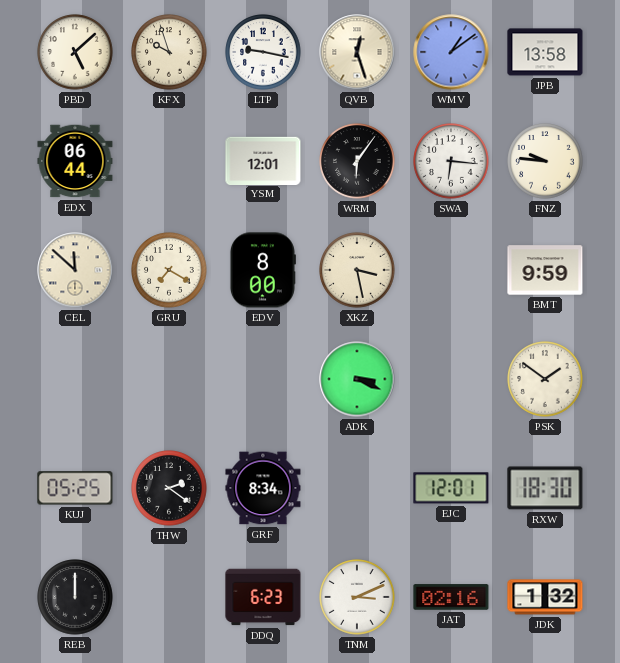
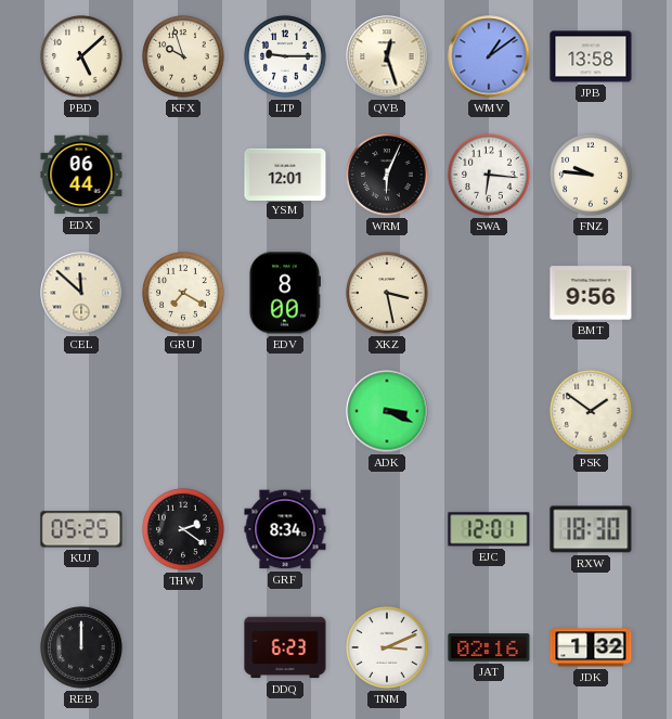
LTP: 9:17 -> 9:15 (285, 56)
WRM: 6:06 -> 6:04 (387, 175)
BMT: 9:59 -> 9:56 (591, 293)
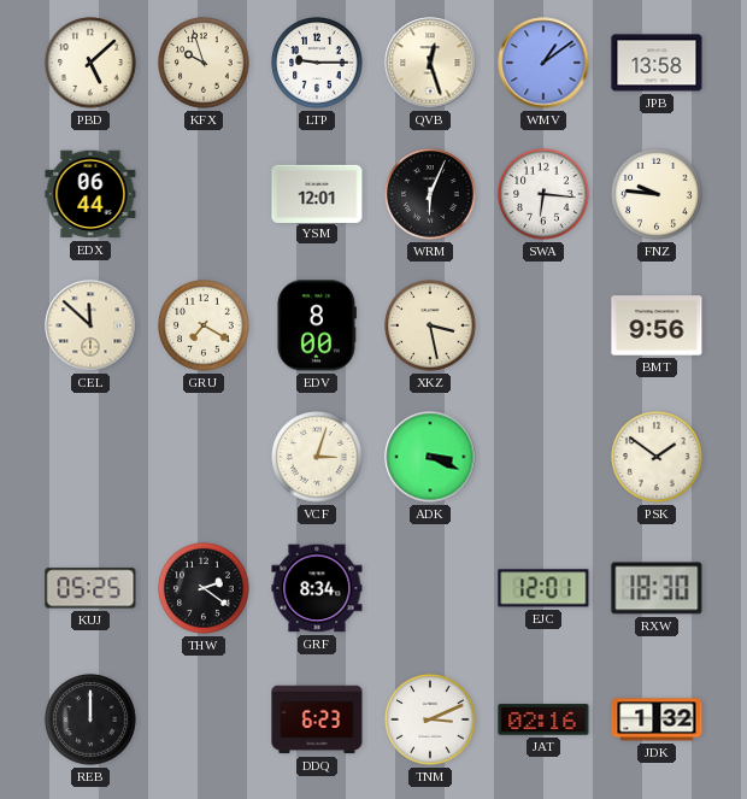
VCF: none -> 3:03 (317, 457)
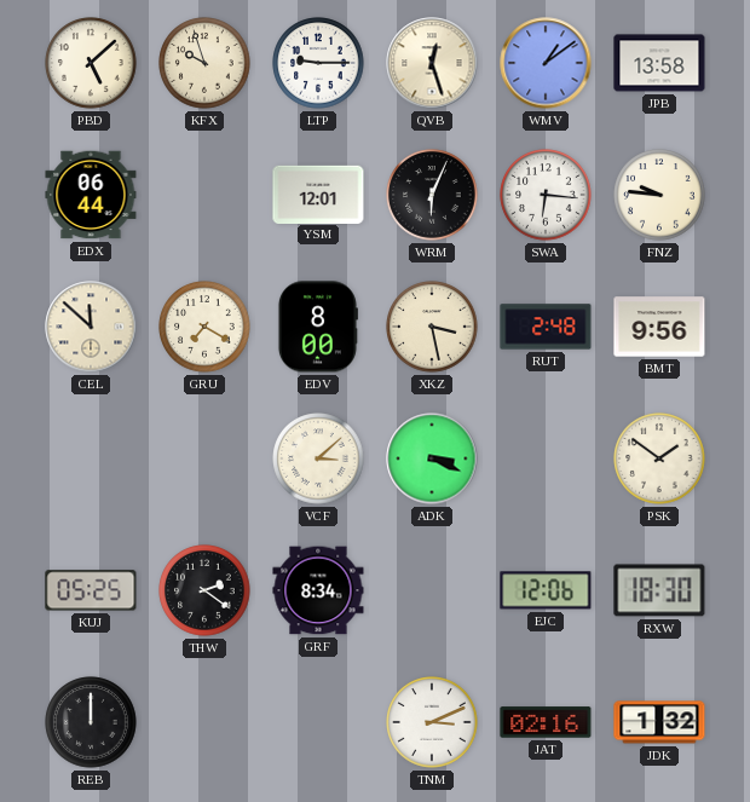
RUT: none -> 2:48 (546, 327)
VCF: 3:03 -> 3:08 (318, 458)
EJC: 12:01 -> 12:06 (546, 590)
DDQ: 6:23 -> none (317, 719)
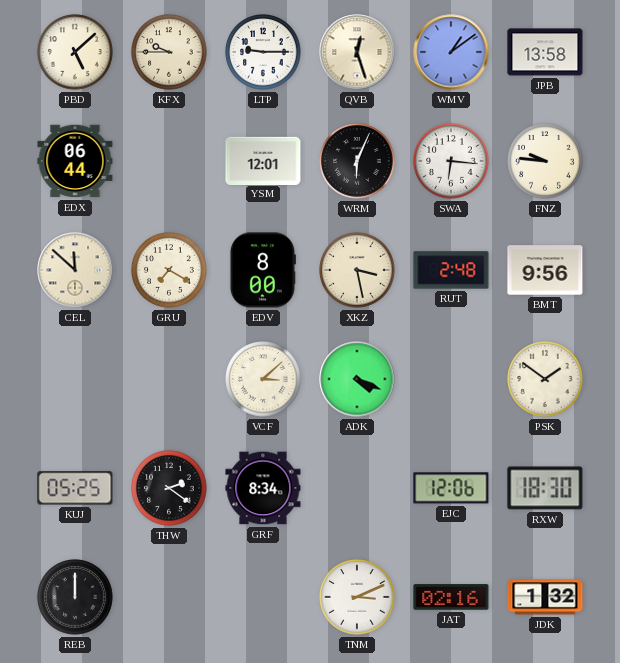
KFX: 9:57 -> 9:45 (169, 52)
ADK: 3:19 -> 4:19 (357, 379)
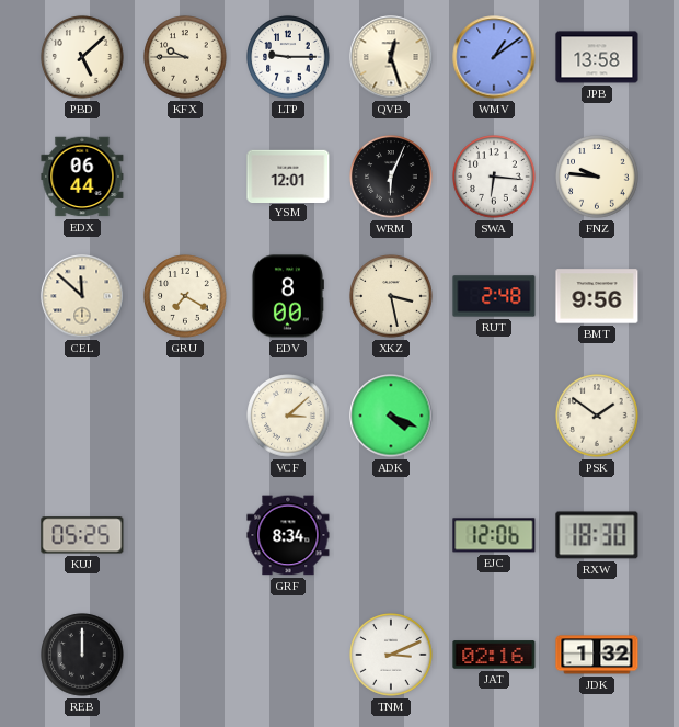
THW: 2:21 -> none (169, 488)
